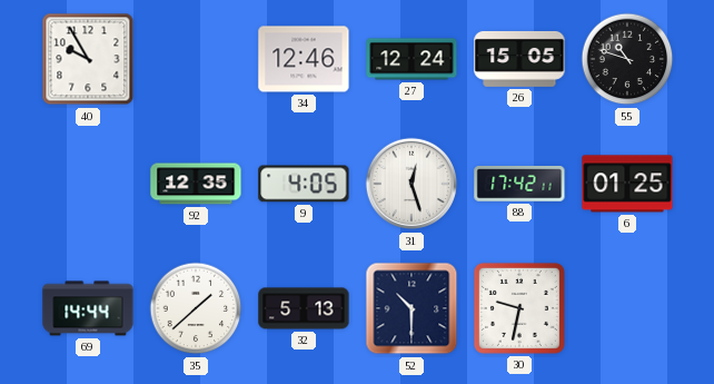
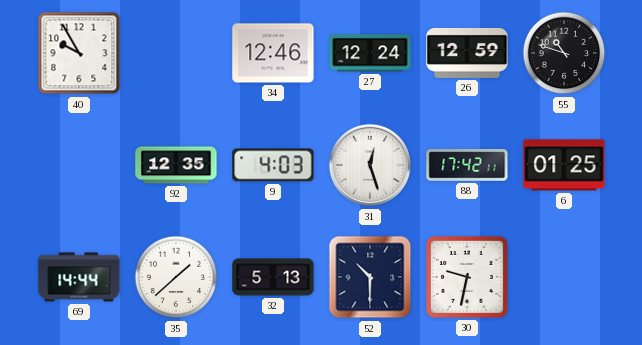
26: 15:05 -> 12:59 (467, 53)
9: 4:05 -> 4:03 (273, 165)
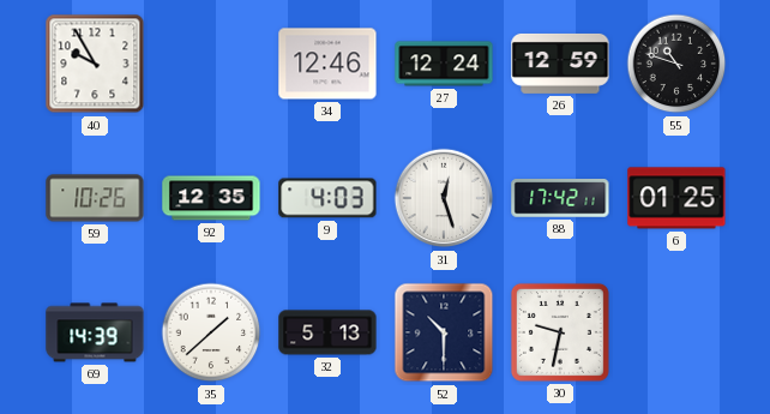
59: none -> 10:26 (95, 198)
69: 14:44 -> 14:39 (95, 332)
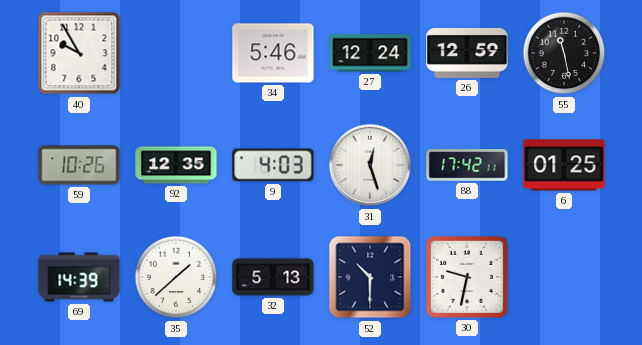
34: 12:46 -> 5:46 (273, 53)
55: 10:48 -> 11:28 (564, 53)
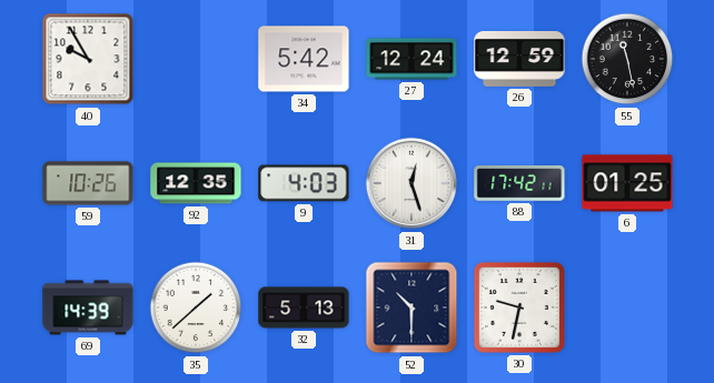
34: 5:46 -> 5:42 (304, 59)
